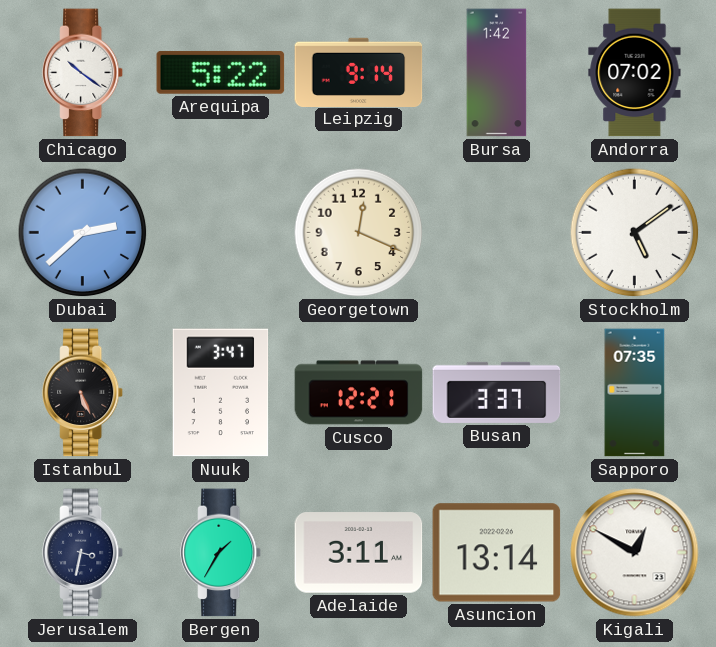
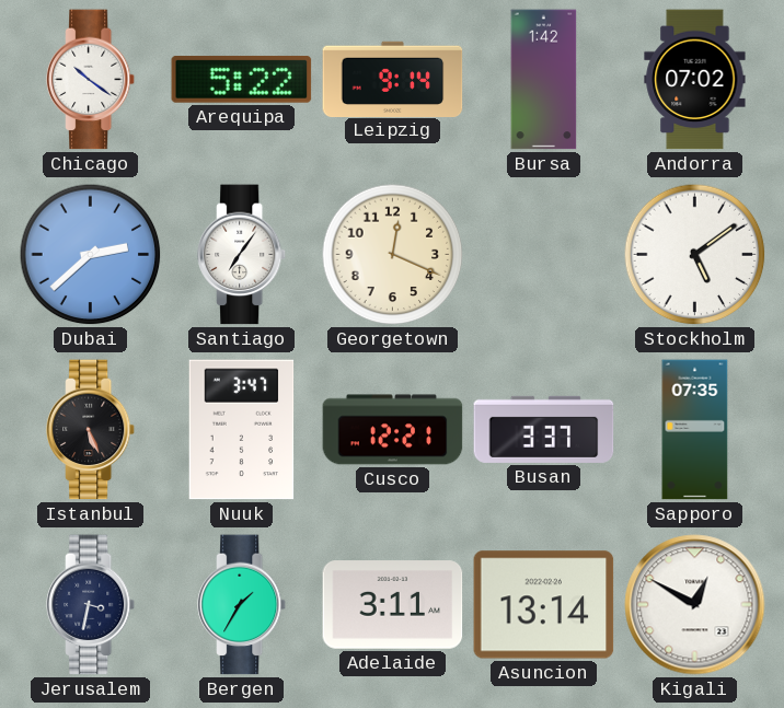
Santiago: none -> 7:06 (242, 255)
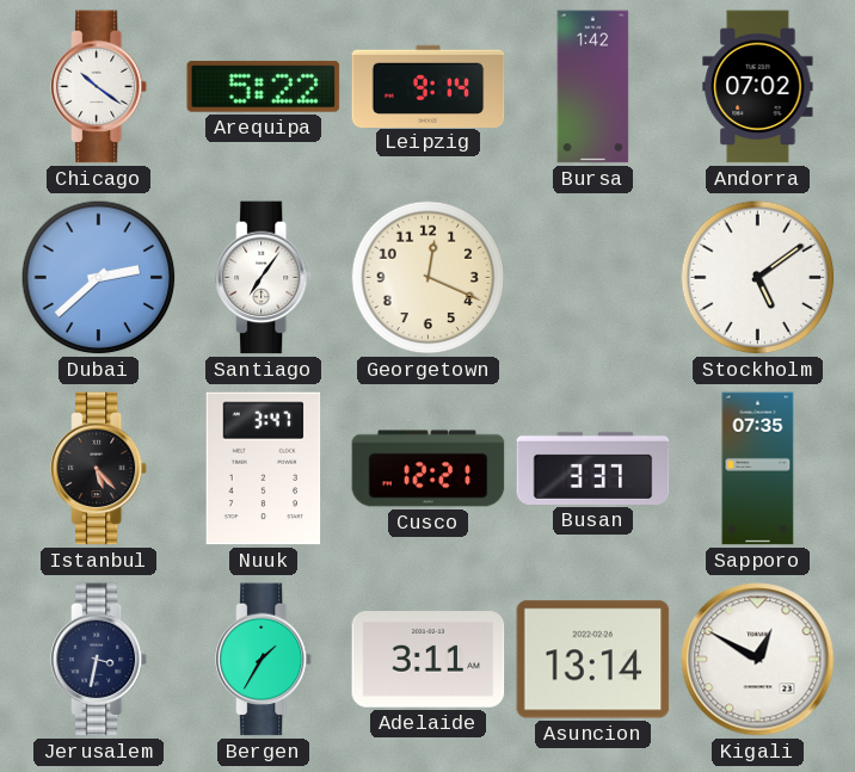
Istanbul: 5:26 -> 5:23 (99, 469)
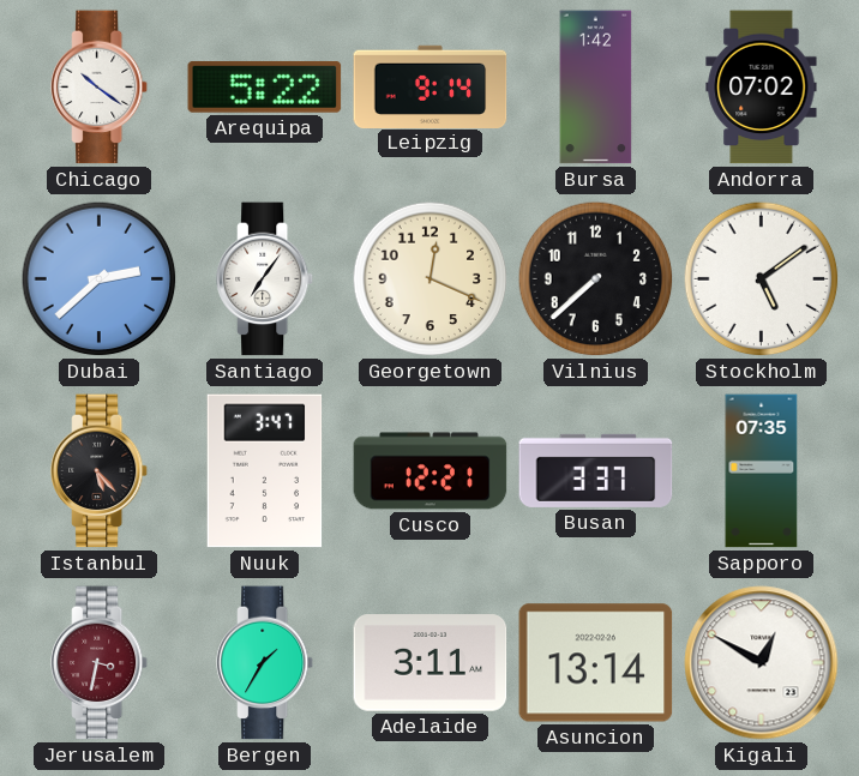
Vilnius: none -> 7:38 (596, 279)
Jerusalem dial: navy -> burgundy (100, 663)
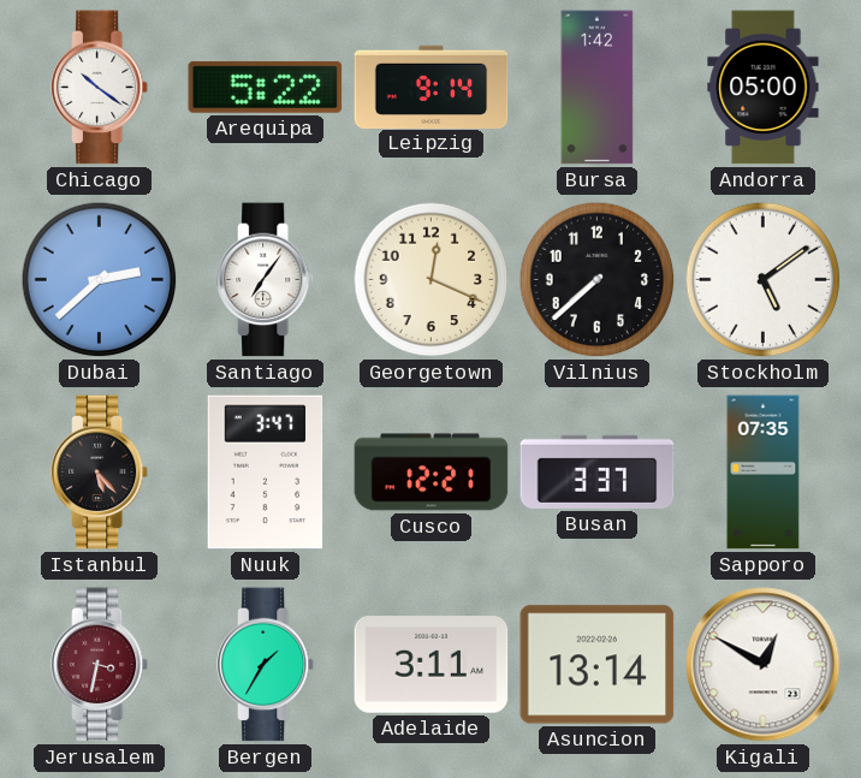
Andorra: 07:02 -> 05:00 (764, 88)
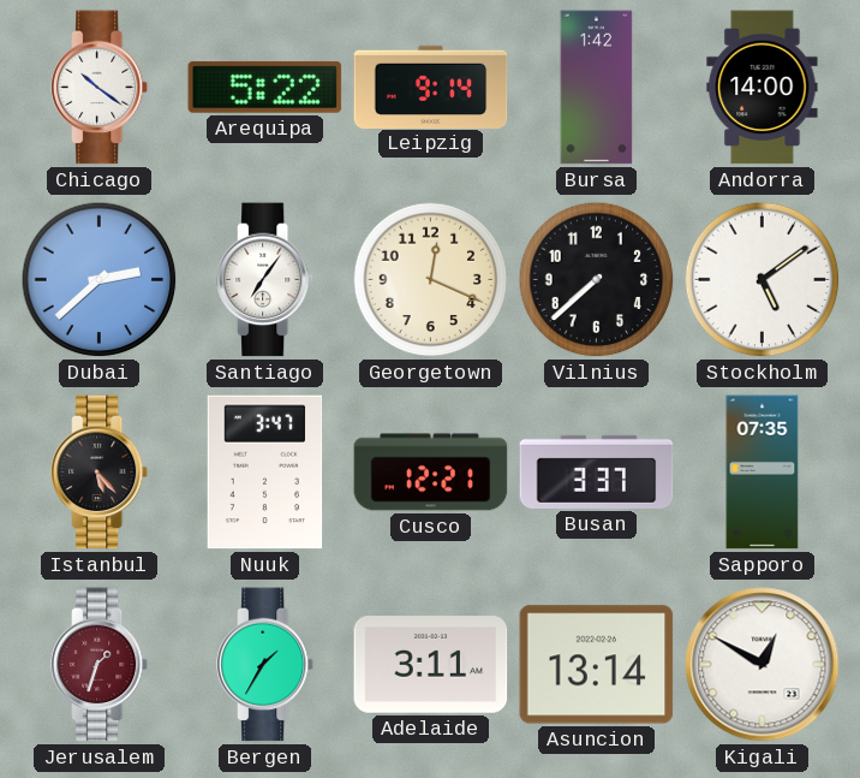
Andorra: 05:00 -> 14:00 (763, 88)
Jerusalem: 3:32 -> 1:33 (100, 665)
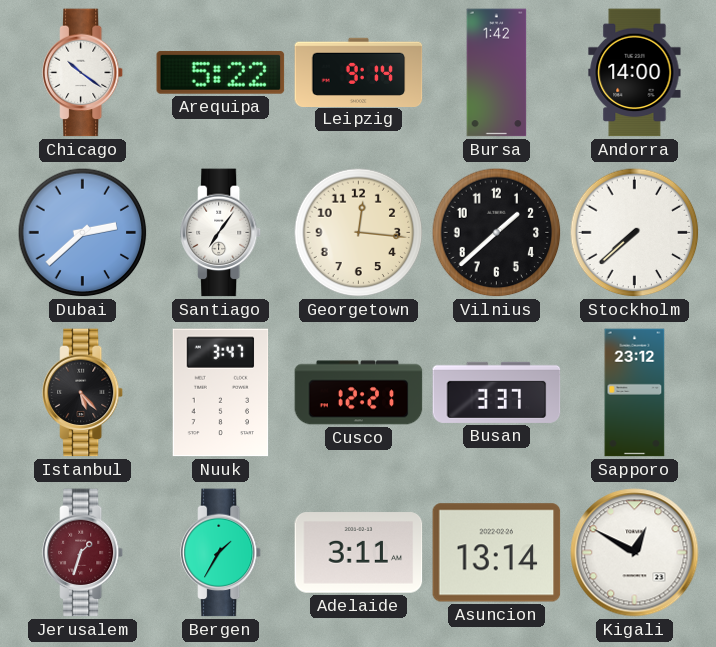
Georgetown: 12:19 -> 12:16 (359, 233)
Vilnius: 7:38 -> 1:38 (497, 233)
Stockholm: 5:09 -> 7:38 (635, 233)
Sapporo: 07:35 -> 23:12 (635, 393)
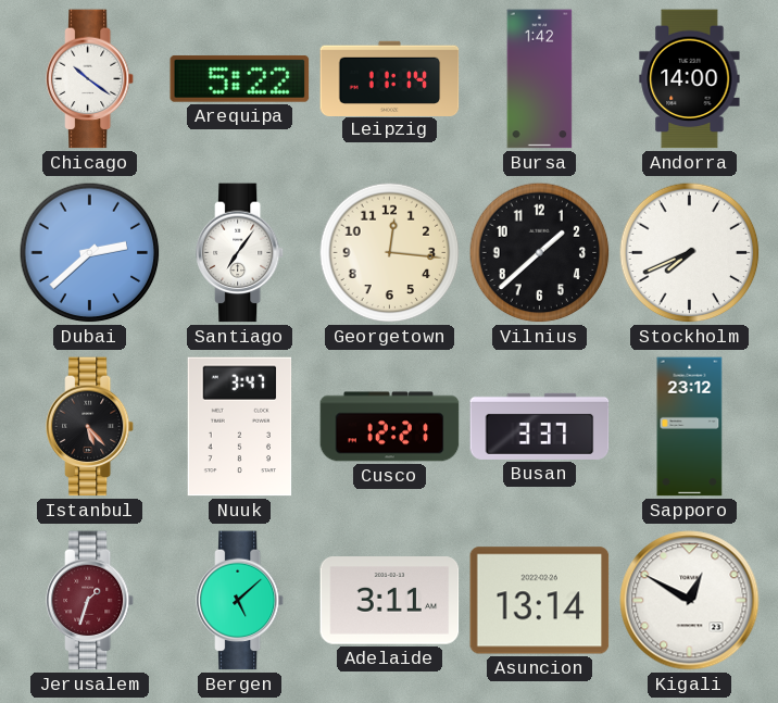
Leipzig: 9:14 -> 11:14 (390, 78)
Stockholm: 7:38 -> 7:41 (690, 253)
Bergen: 1:35 -> 5:08 (240, 601)
